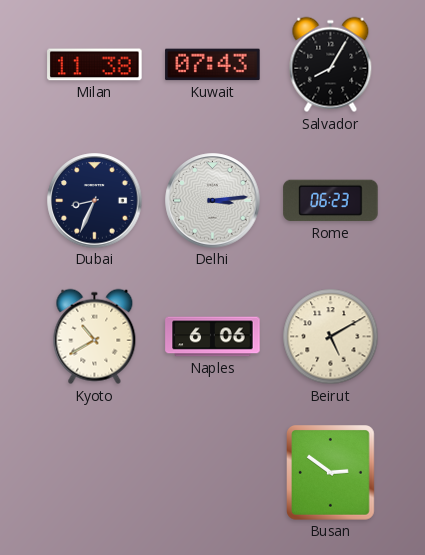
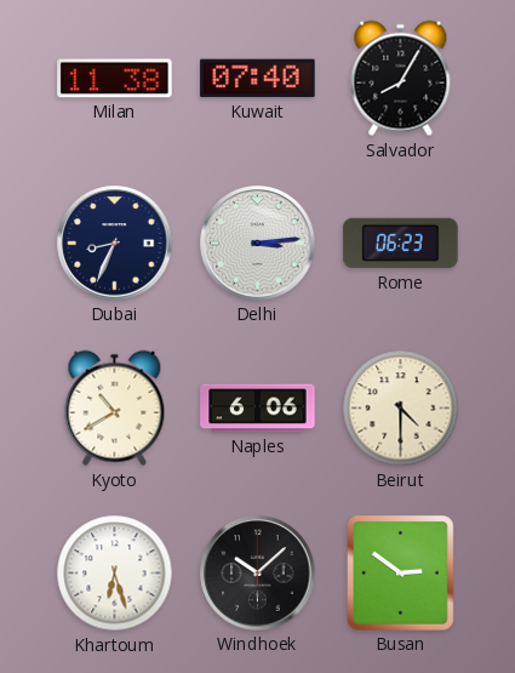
Kuwait: 07:43 -> 07:40 (258, 79)
Beirut: 5:10 -> 4:30 (401, 409)
Khartoum: none -> 6:27 (115, 574)
Windhoek: none -> 10:08 (258, 574)
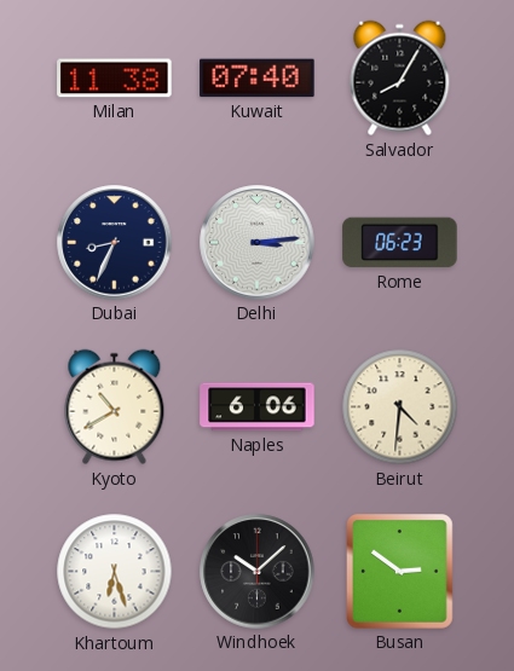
Beirut: 4:30 -> 4:31 (400, 407)
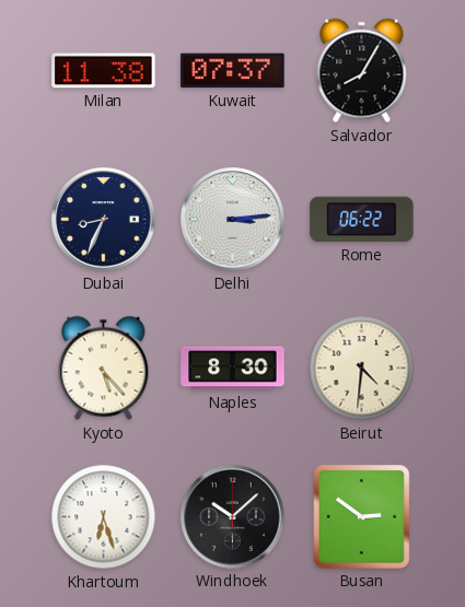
Kuwait: 07:40 -> 07:37 (233, 71)
Rome: 06:23 -> 06:22 (362, 220)
Kyoto: 10:40 -> 5:23 (104, 369)
Naples: 6:06 -> 8:30 (233, 369)
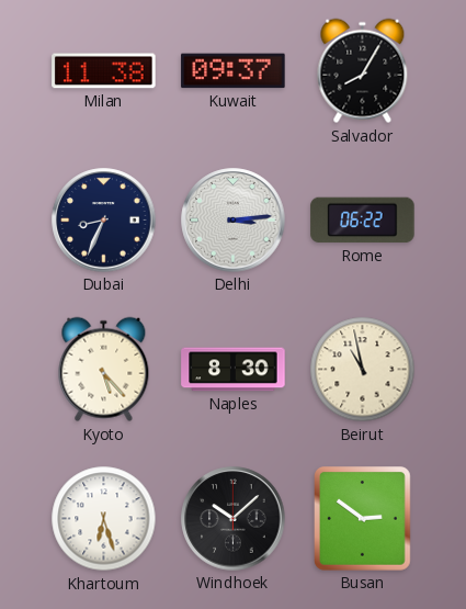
Kuwait: 07:37 -> 09:37 (234, 71)
Beirut: 4:31 -> 10:58 (363, 370)
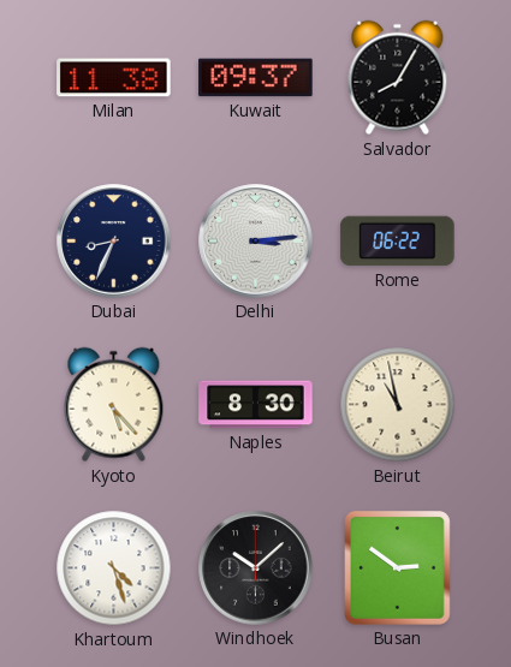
Khartoum: 6:27 -> 4:27 (114, 568)
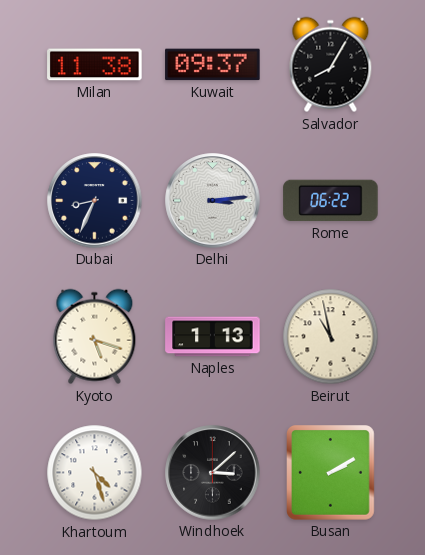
Kyoto: 5:23 -> 5:18 (95, 337)
Naples: 8:30 -> 1:13 (213, 337)
Windhoek: 10:08 -> 3:08 (213, 473)
Busan: 2:51 -> 2:10 (331, 473)
